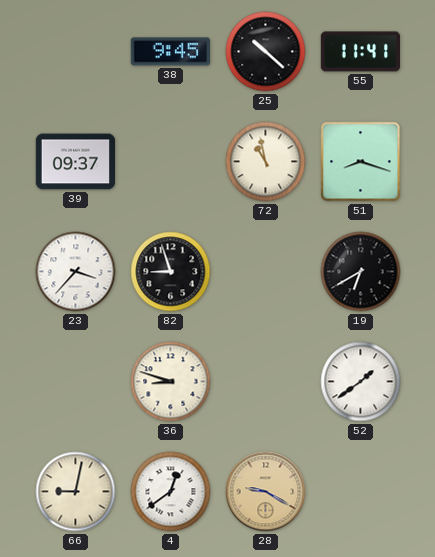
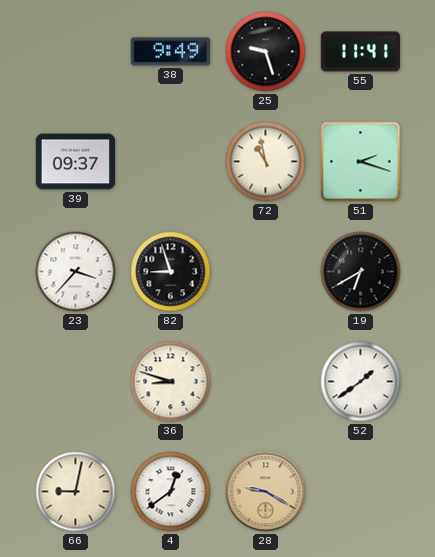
38: 9:45 -> 9:49 (170, 52)
25: 10:22 -> 9:27 (266, 52)
51: 8:18 -> 2:18 (361, 162)
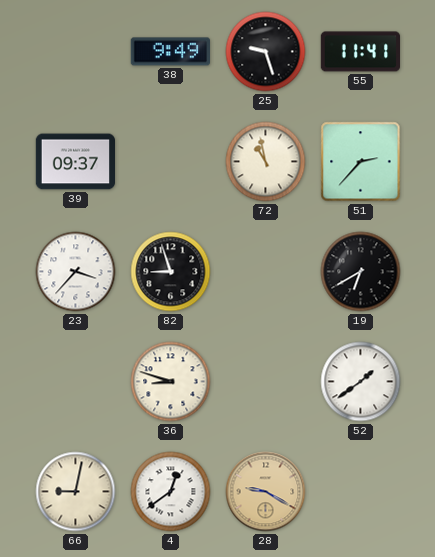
51: 2:18 -> 2:37 (361, 162)
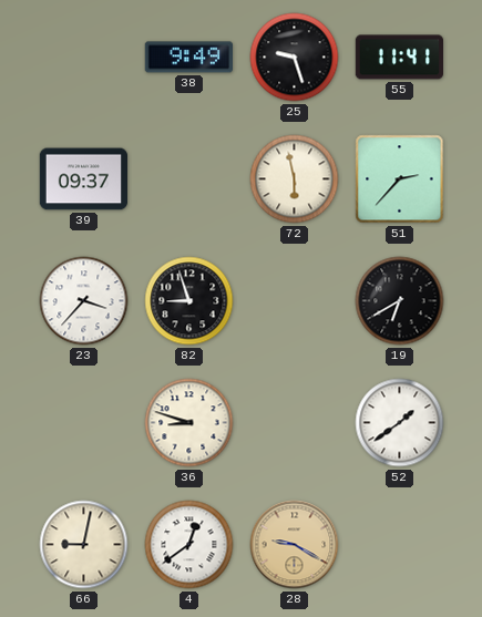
72: 10:58 -> 5:58 (295, 179)
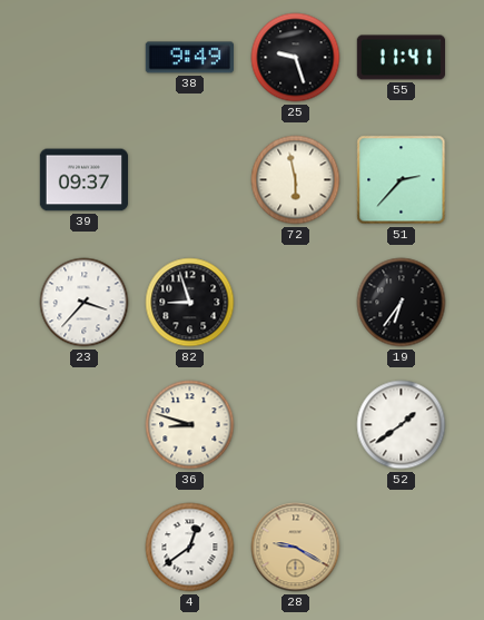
19: 6:40 -> 6:36 (402, 303)
66: 9:02 -> none (84, 545)
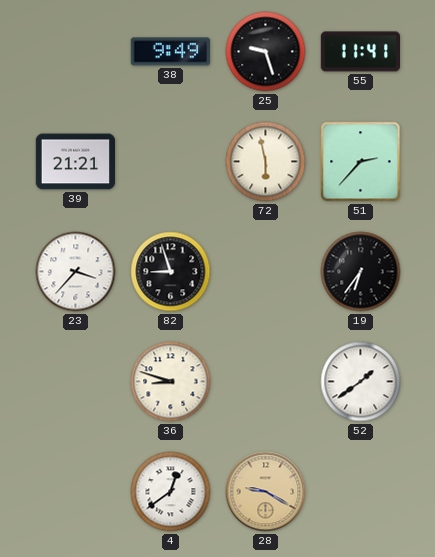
39: 09:37 -> 21:21 (75, 162)
